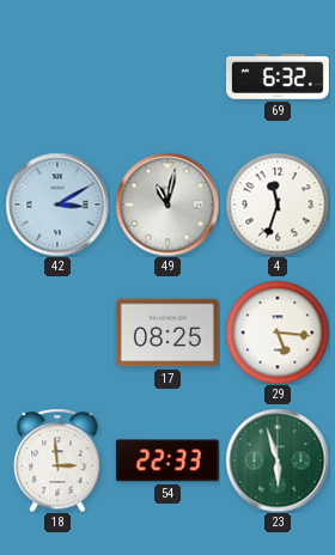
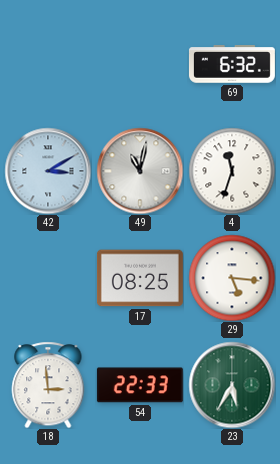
23: 5:57 -> 5:35 (232, 385)
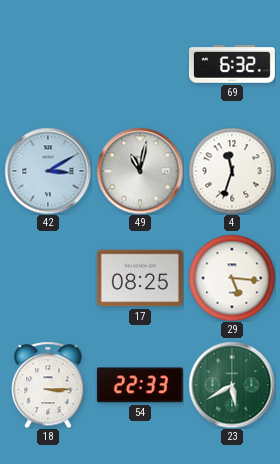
18: 2:59 -> 3:15 (48, 385)
23: 5:35 -> 5:40 (232, 385)
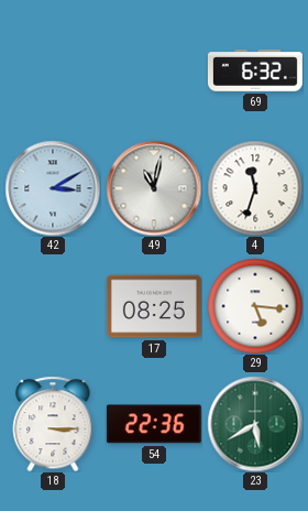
54: 22:33 -> 22:36 (154, 424)
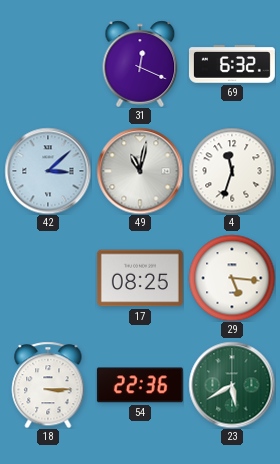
31: none -> 12:19 (140, 64)
42: 3:10 -> 3:08 (48, 171)
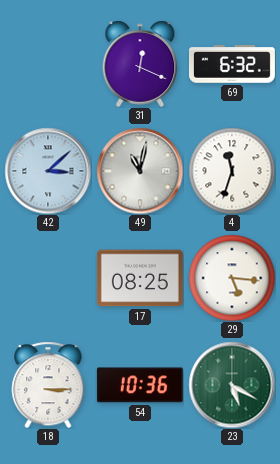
54: 22:36 -> 10:36 (140, 385)
23: 5:40 -> 5:20 (232, 385)
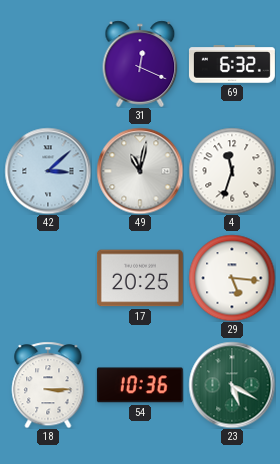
17: 08:25 -> 20:25 (140, 278)
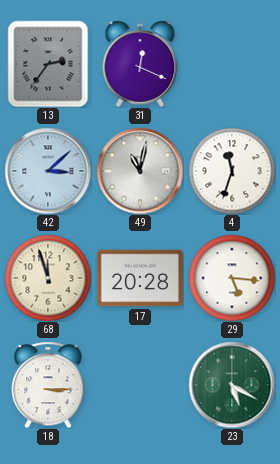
13: none -> 2:36 (48, 64)
69: 6:32 -> none (232, 64)
68: none -> 11:57 (48, 278)
17: 20:25 -> 20:28 (140, 278)
54: 10:36 -> none (140, 385)
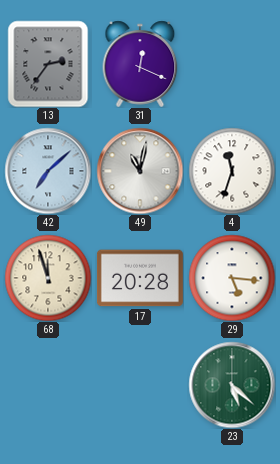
42: 3:08 -> 7:08 (48, 171)
18: 3:15 -> none (48, 385)
23: 5:20 -> 5:22 (232, 385)
